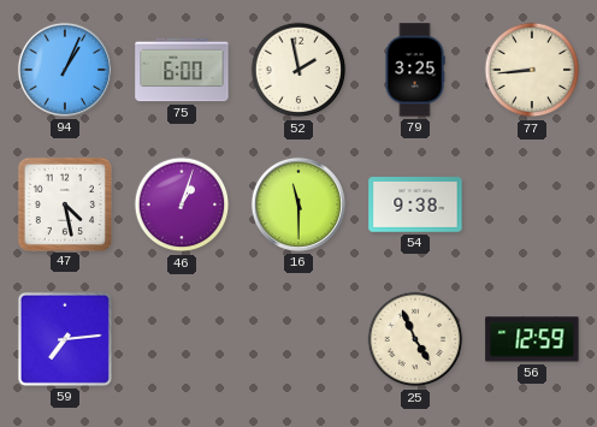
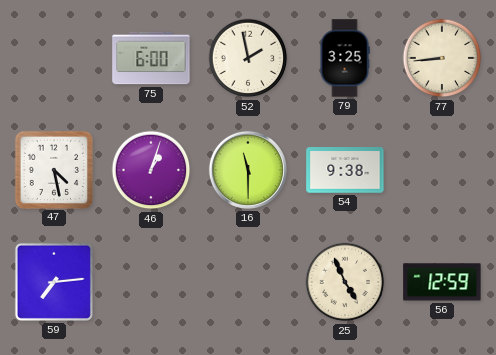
94: 1:04 -> none (65, 70)
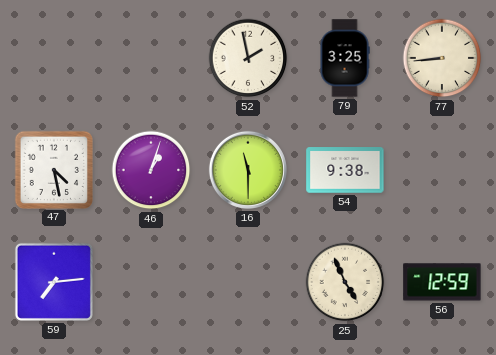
75: 6:00 -> none (151, 58)
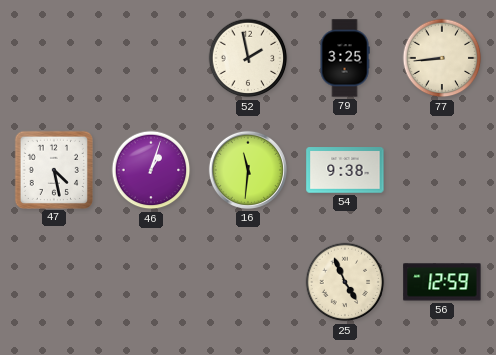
16: 11:30 -> 11:31 (248, 170)
59: 7:14 -> none (54, 282)
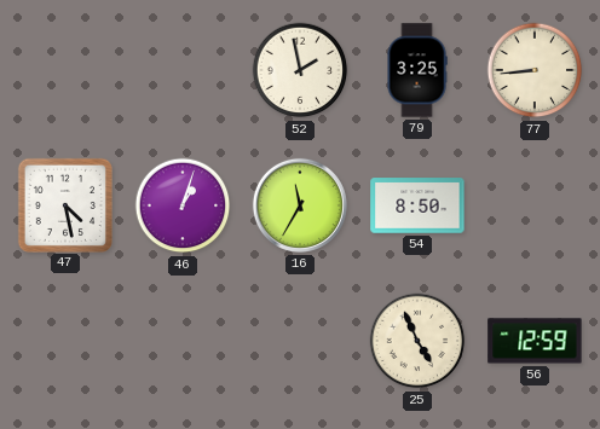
16: 11:31 -> 11:35 (300, 205)
54: 9:38 -> 8:50 (417, 205)
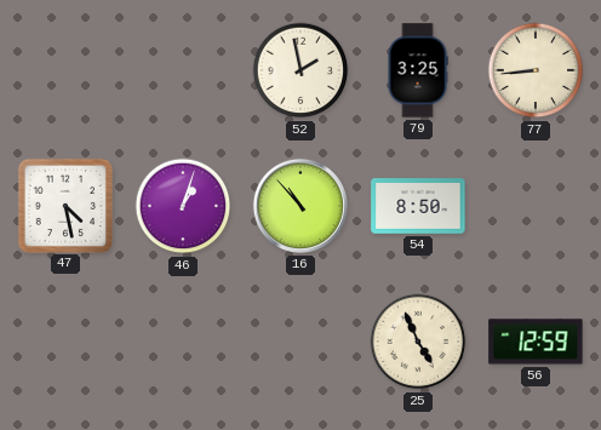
16: 11:35 -> 10:53 (300, 206)
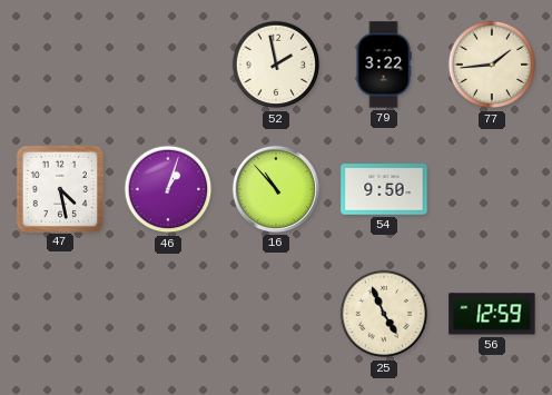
79: 3:25 -> 3:22 (384, 65)
77: 8:44 -> 1:44 (492, 65)
54: 8:50 -> 9:50 (384, 189)
